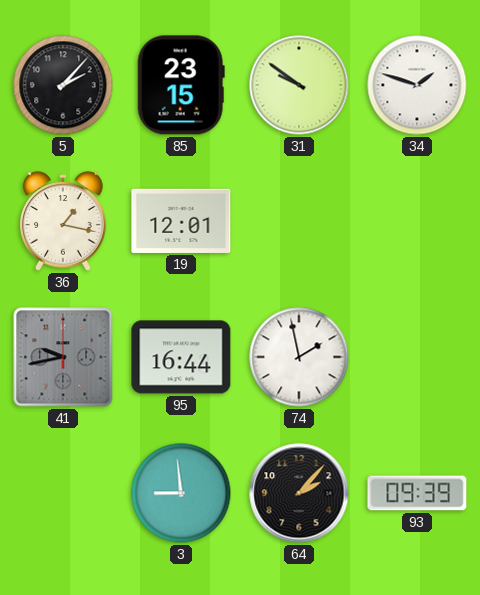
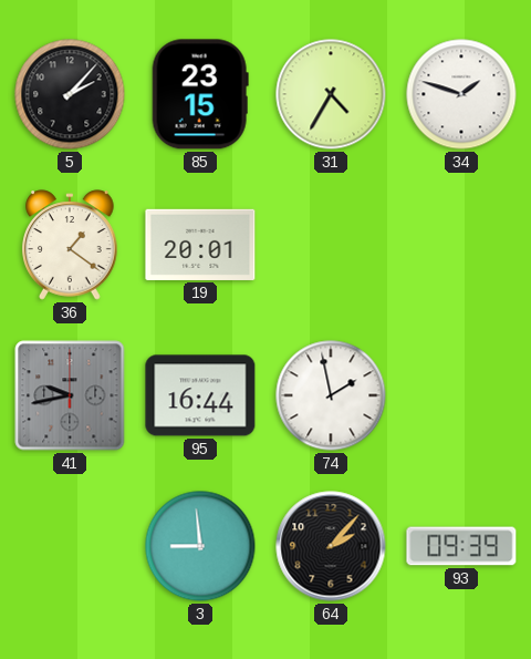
31: 9:51 -> 4:35 (331, 94)
36: 1:17 -> 1:21 (70, 245)
19: 12:01 -> 20:01 (200, 245)
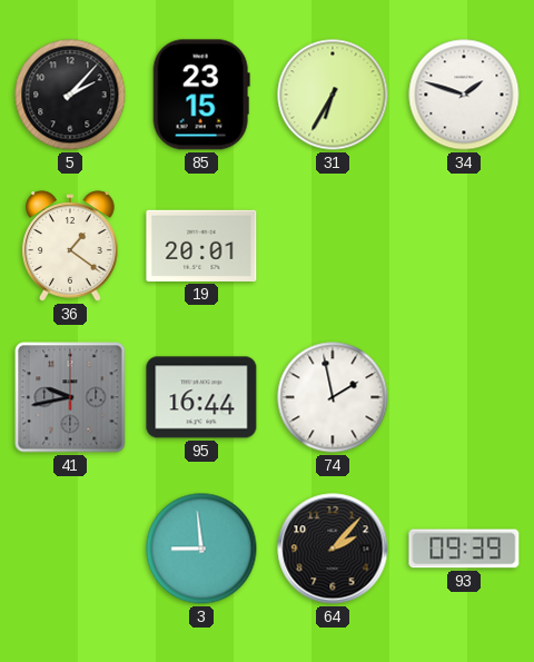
31: 4:35 -> 6:35 (333, 95)
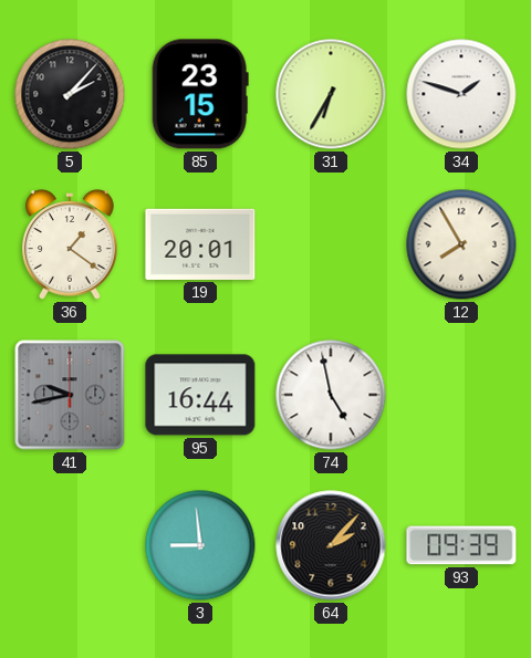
12: none -> 7:55 (461, 244)
74: 1:58 -> 4:58 (331, 395)
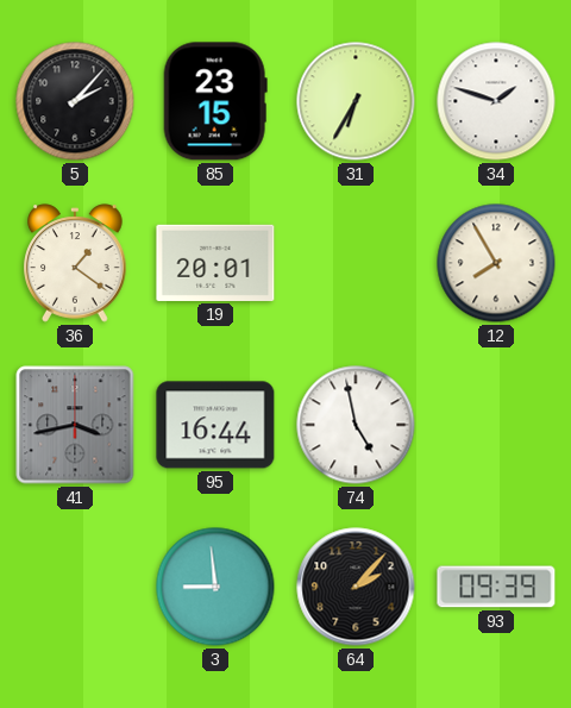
41: 9:43 -> 3:43 (75, 425)
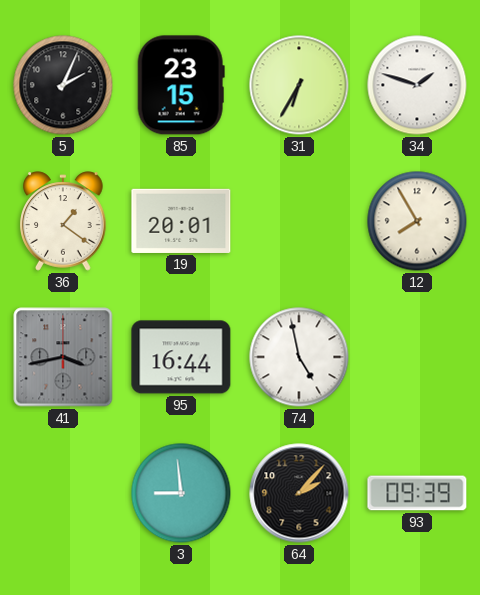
5: 2:07 -> 2:04 (63, 85)
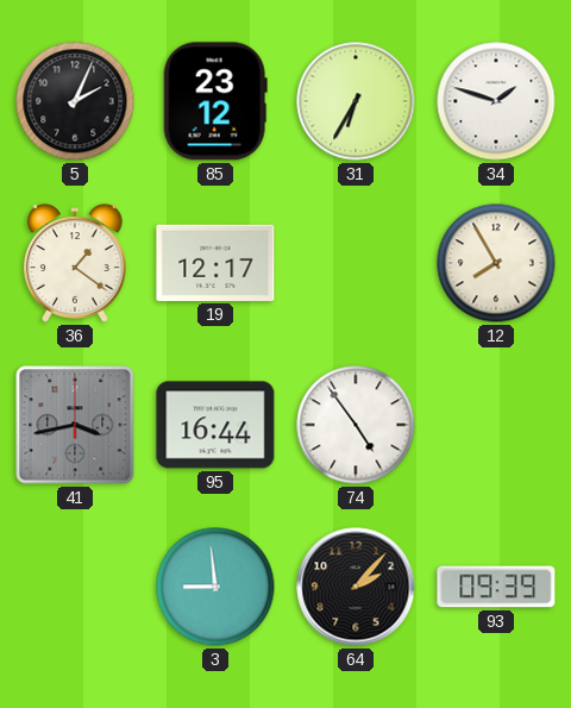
85: 23:15 -> 23:12 (215, 101)
19: 20:01 -> 12:17 (215, 263)
74: 4:58 -> 4:54 (356, 425)
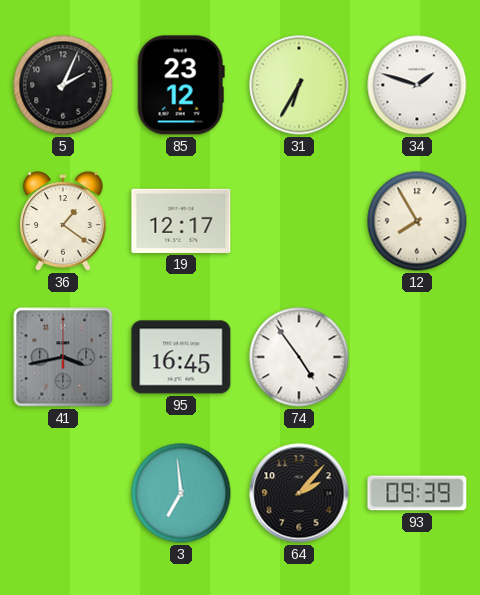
95: 16:44 -> 16:45 (181, 357)
3: 8:59 -> 6:59 (181, 493)
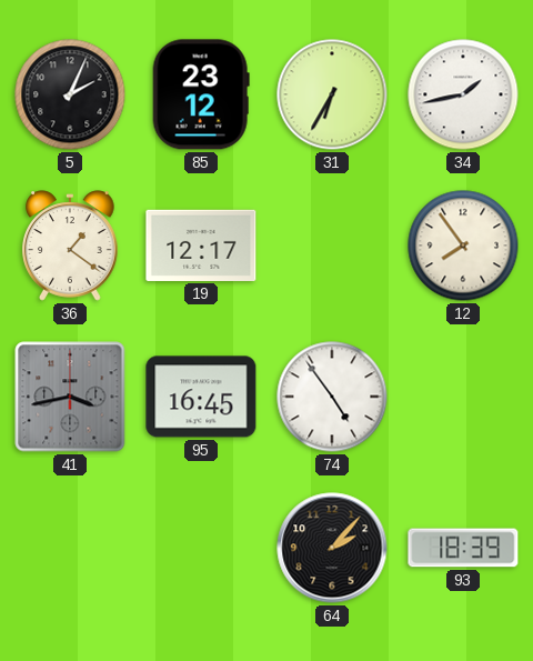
34: 1:48 -> 1:43 (463, 94)
12: 7:55 -> 7:54 (463, 246)
3: 6:59 -> none (181, 493)
93: 09:39 -> 18:39 (463, 548)
